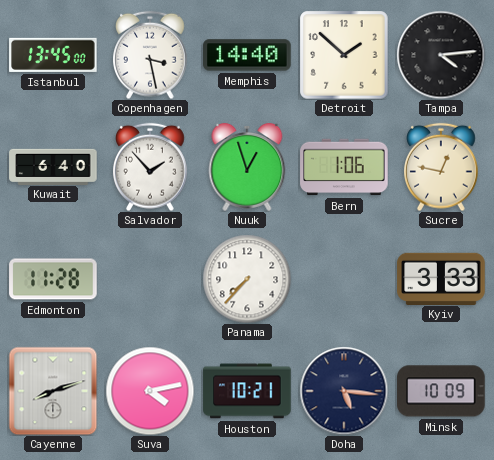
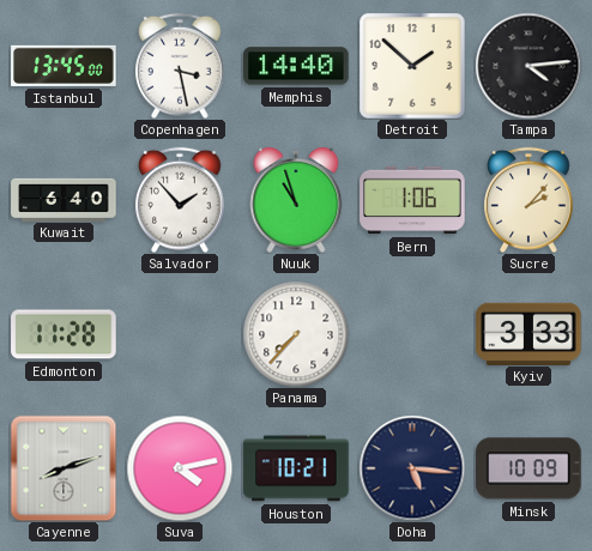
Nuuk: 12:57 -> 10:57 (296, 200)
Sucre: 12:47 -> 2:07 (530, 200)
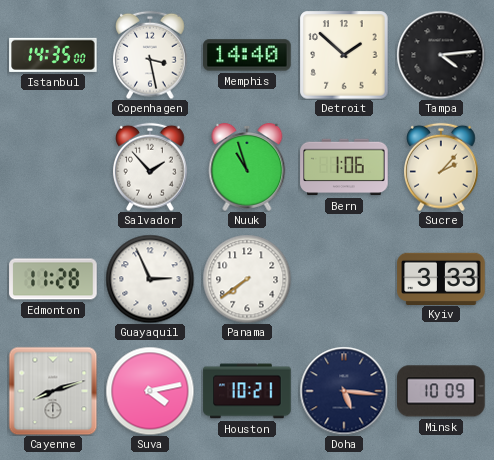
Istanbul: 13:45 -> 14:35 (53, 55)
Kuwait: 6:40 -> none (64, 199)
Guayaquil: none -> 2:56 (150, 279)
Panama: 7:37 -> 7:39 (247, 279)
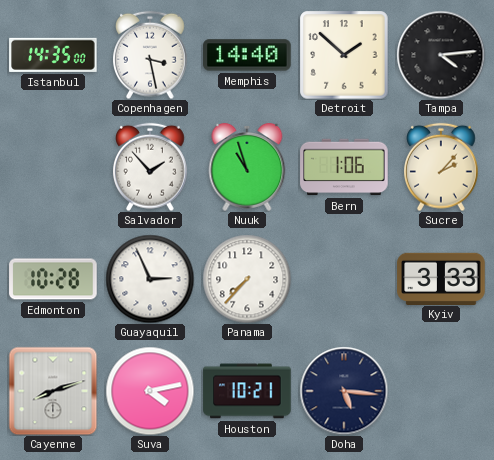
Edmonton: 11:28 -> 10:28 (53, 279)
Panama: 7:39 -> 7:37 (247, 279)
Minsk: 10:09 -> none (441, 391)
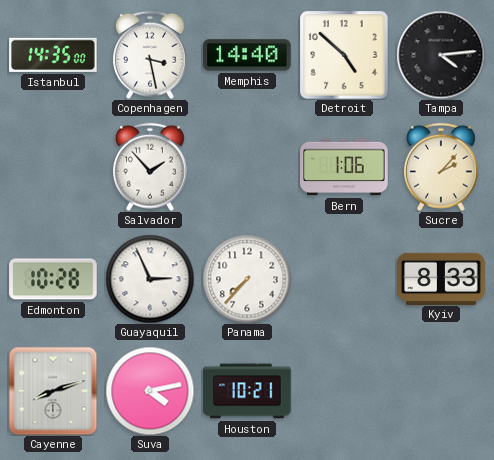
Detroit: 1:52 -> 4:52 (344, 55)
Nuuk: 10:57 -> none (247, 167)
Kyiv: 3:33 -> 8:33 (441, 278)
Doha: 5:16 -> none (344, 391)
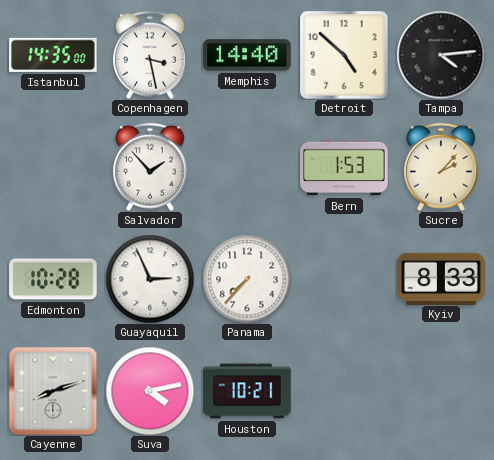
Bern: 1:06 -> 1:53 (344, 167)
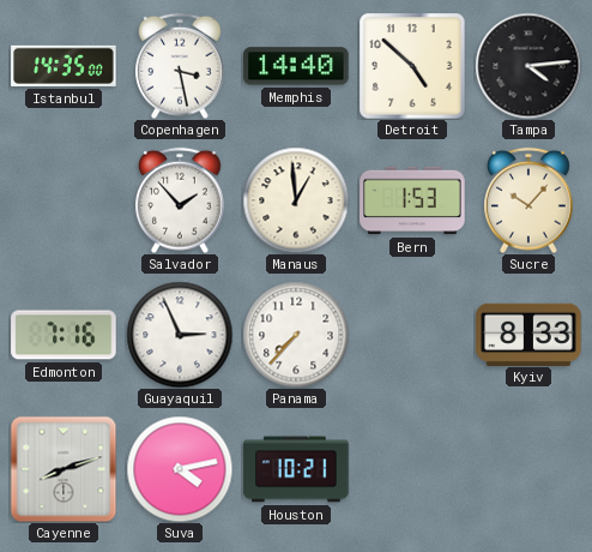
Manaus: none -> 12:59 (296, 200)
Sucre: 2:07 -> 10:07 (530, 200)
Edmonton: 10:28 -> 7:16 (64, 335)
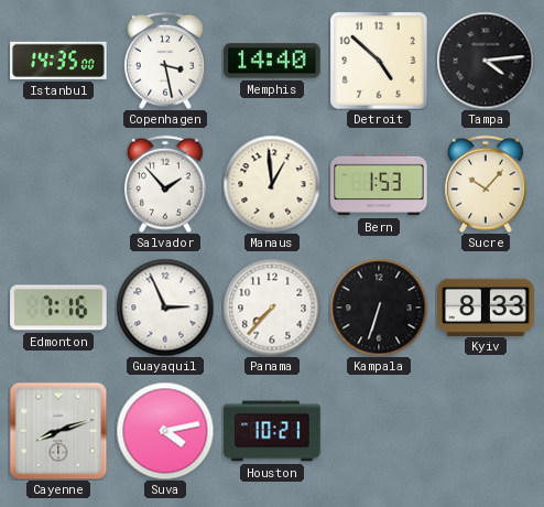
Kampala: none -> 6:33 (379, 308)
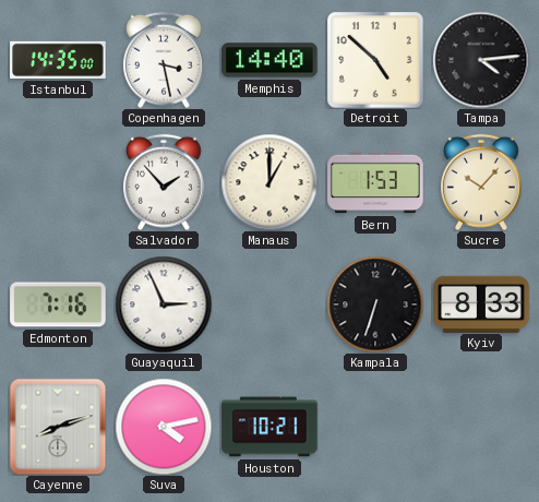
Manaus: 12:59 -> 1:00 (269, 182)
Panama: 7:37 -> none (272, 308)
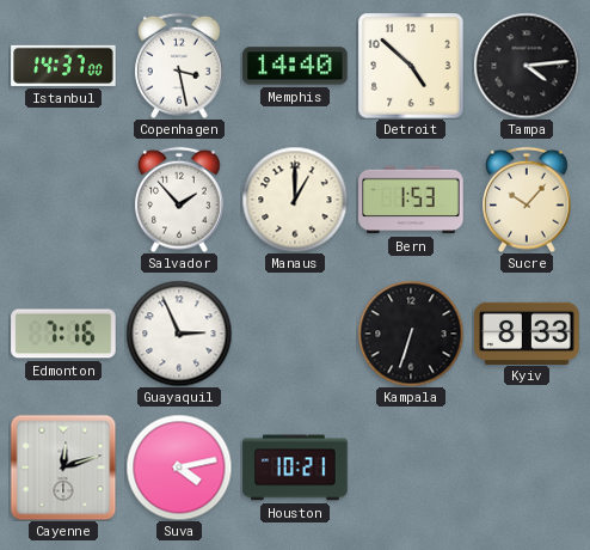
Istanbul: 14:35 -> 14:37 (63, 66)
Cayenne: 8:12 -> 12:12 (63, 467)
